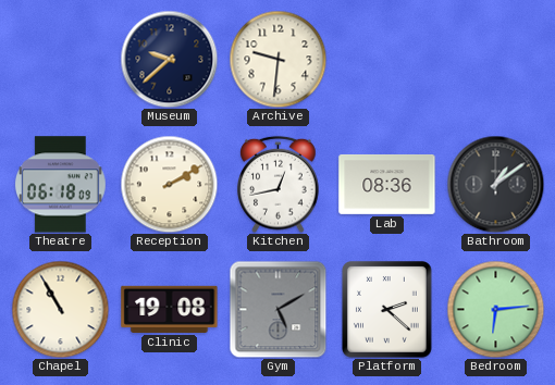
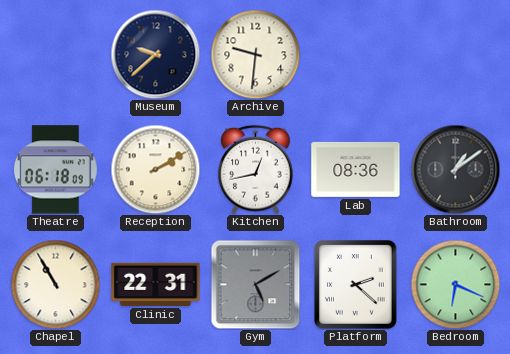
Clinic: 19:08 -> 22:31 (156, 284)
Bedroom: 6:14 -> 6:19 (455, 284)
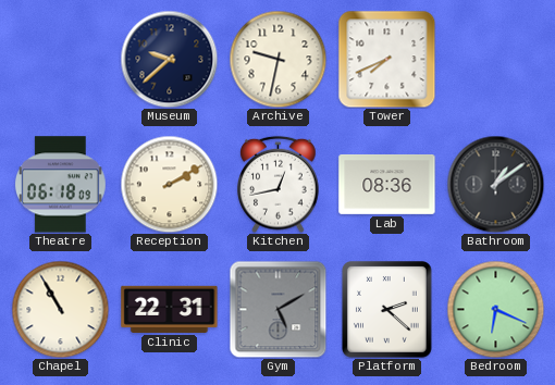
Archive: 9:31 -> 9:32 (277, 59)
Tower: none -> 7:41 (386, 59)
